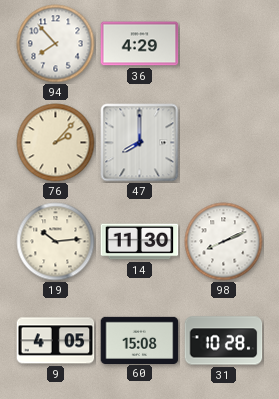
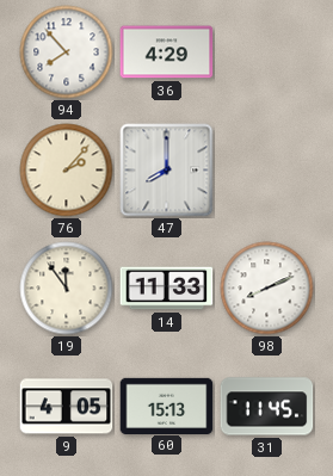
19: 10:14 -> 11:54 (67, 289)
14: 11:30 -> 11:33 (167, 289)
60: 15:08 -> 15:13 (167, 406)
31: 10:28 -> 11:45 (267, 407)
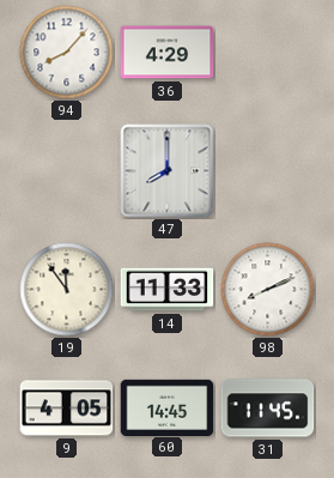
94: 7:53 -> 8:07 (67, 53)
76: 2:07 -> none (67, 171)
60: 15:13 -> 14:45 (168, 407)
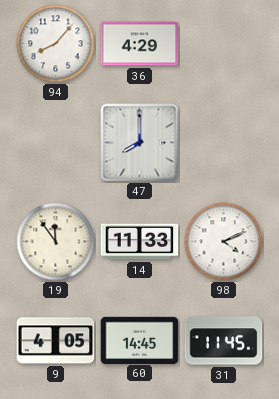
98: 8:11 -> 4:11 (224, 242)
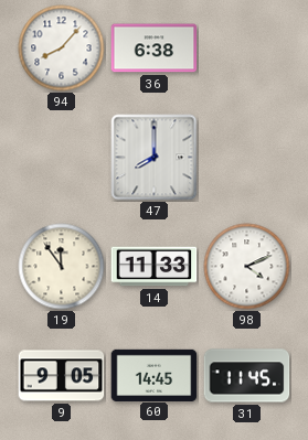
36: 4:29 -> 6:38 (155, 49)
9: 4:05 -> 9:05 (62, 376)
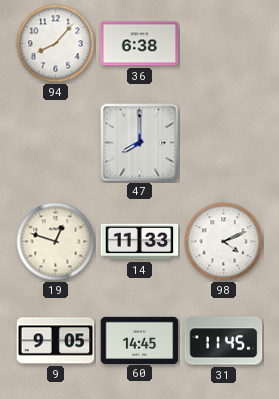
19: 11:54 -> 12:48 (56, 242)
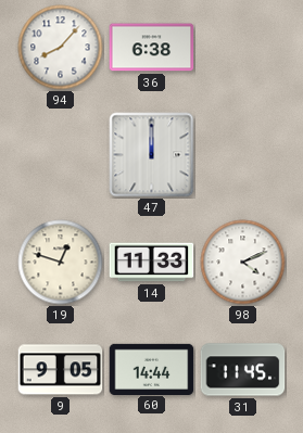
47: 8:00 -> 12:00 (152, 155)
60: 14:45 -> 14:44 (152, 369)
